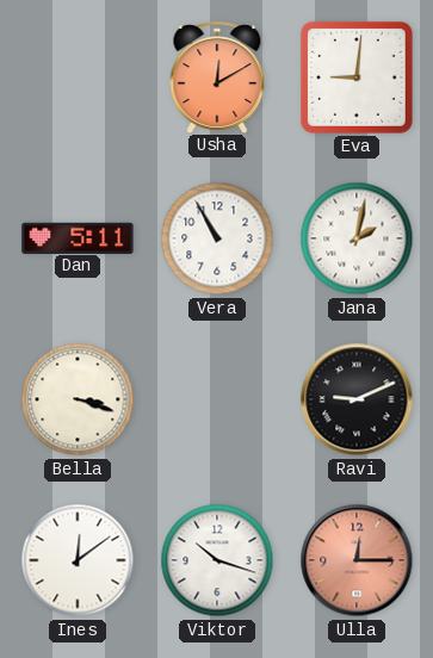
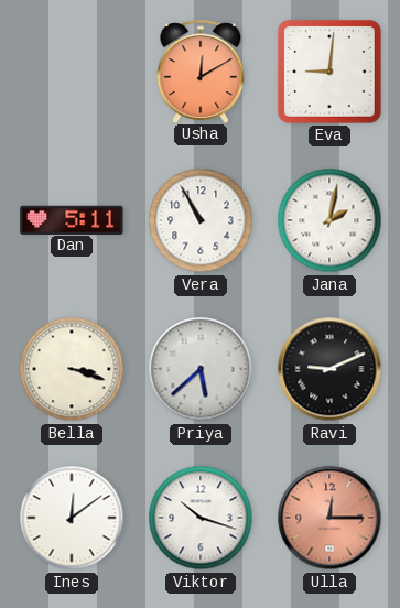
Priya: none -> 5:38 (201, 369)
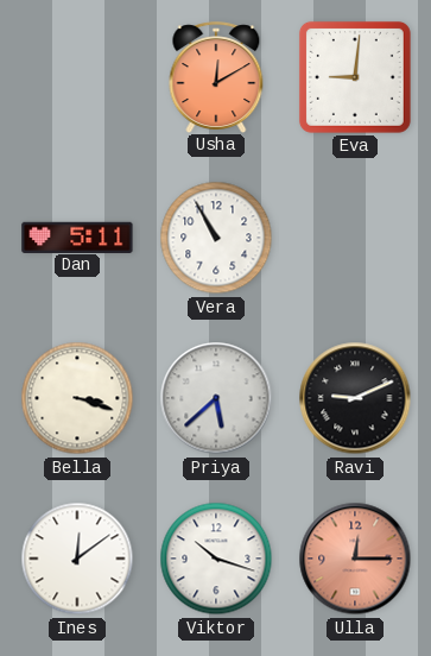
Jana: 2:02 -> none (329, 220)
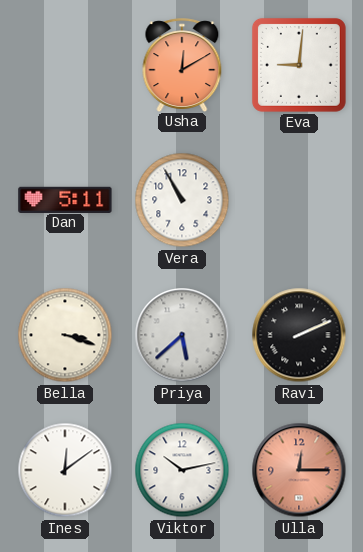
Ravi: 9:11 -> 2:11 (299, 335)
Viktor: 10:18 -> 10:13 (182, 470)
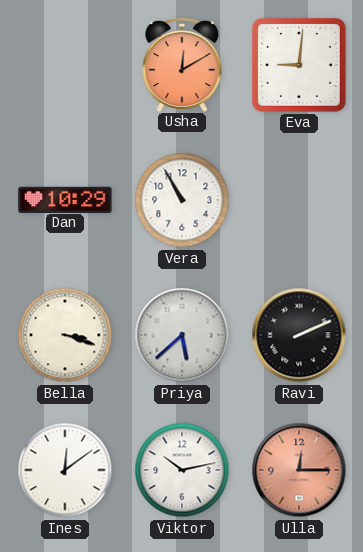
Dan: 5:11 -> 10:29 (65, 199)
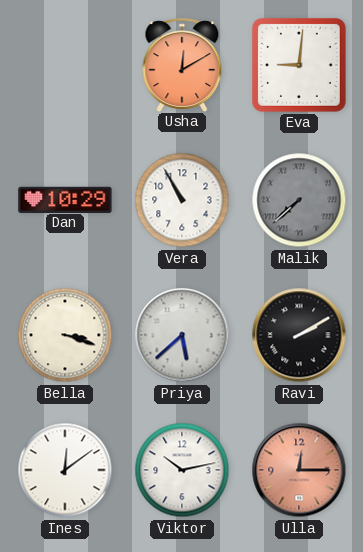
Malik: none -> 7:38 (299, 200)
Ravi: 2:11 -> 2:10 (299, 335)
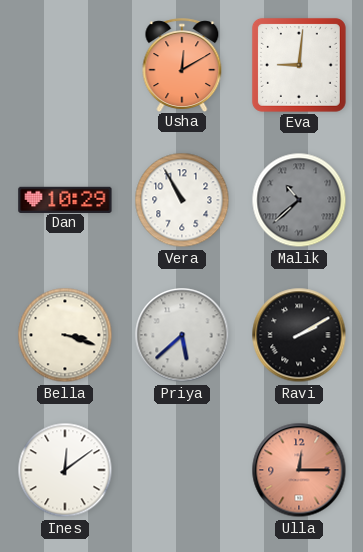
Malik: 7:38 -> 10:38 (299, 200)
Viktor: 10:13 -> none (182, 470)
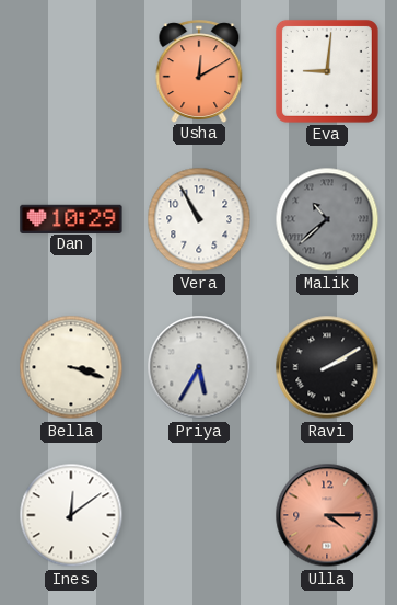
Priya: 5:38 -> 5:35 (199, 367)
Ulla: 12:15 -> 4:15 (327, 515)
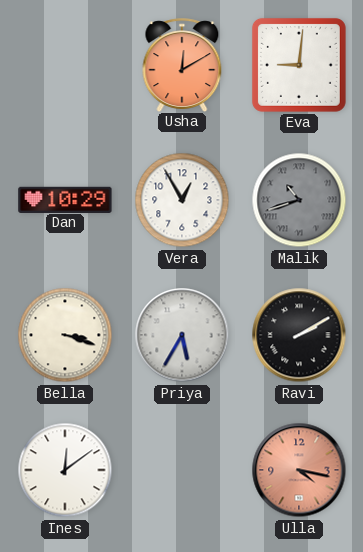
Vera: 10:55 -> 12:55 (182, 200)
Malik: 10:38 -> 10:42 (299, 200)
Ulla: 4:15 -> 4:17 (299, 470)
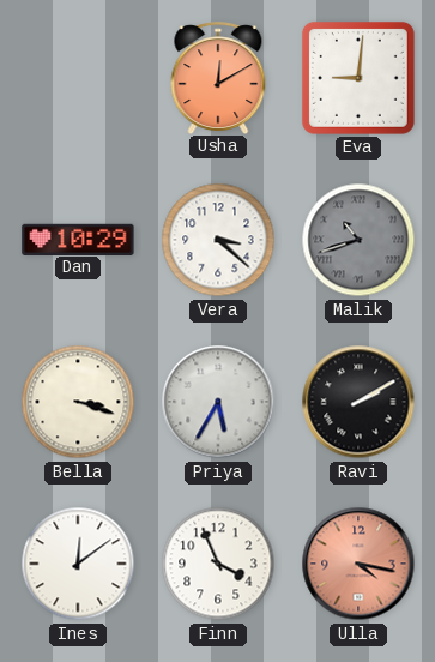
Vera: 12:55 -> 3:22 (218, 240)
Finn: none -> 3:56 (218, 564)
